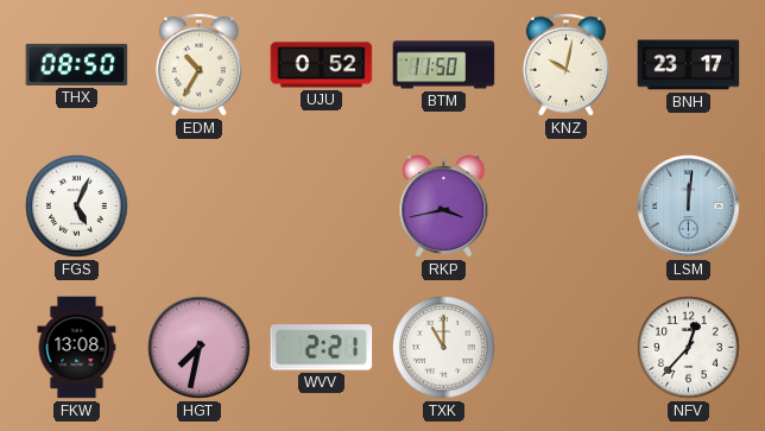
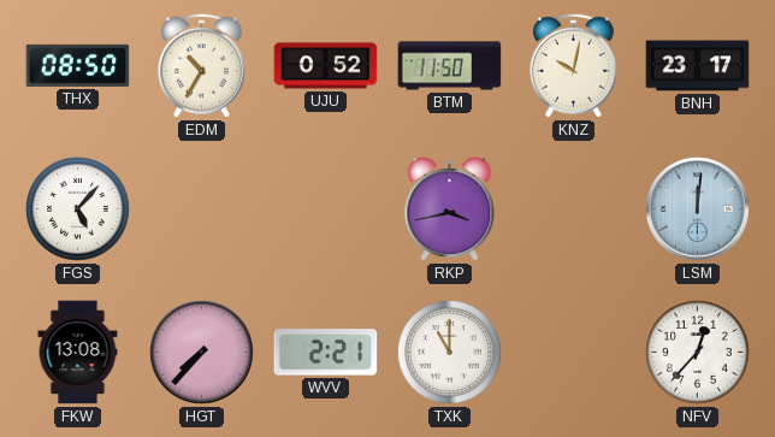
FGS: 5:04 -> 5:07 (78, 209)
HGT: 7:32 -> 7:37 (202, 353)
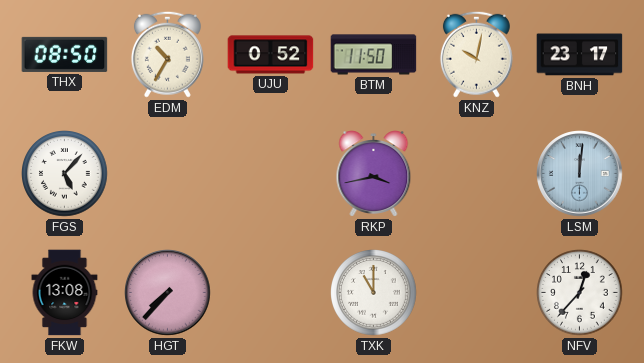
WVV: 2:21 -> none (326, 353)
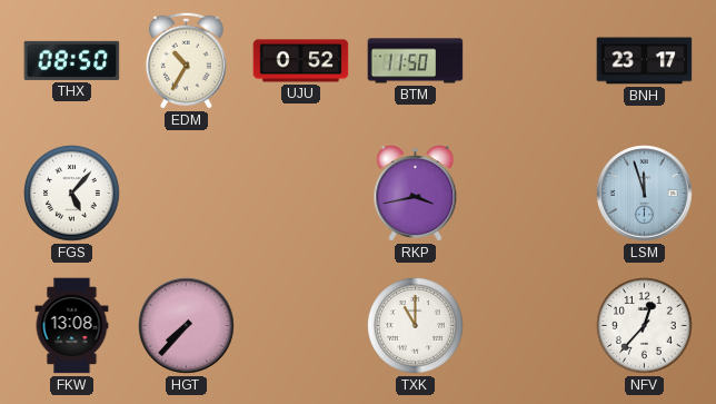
KNZ: 10:02 -> none (476, 54)
LSM: 12:01 -> 11:57 (645, 194)
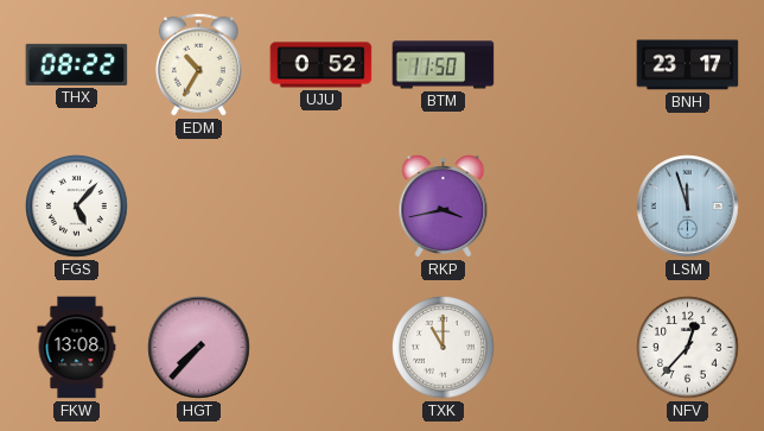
THX: 08:50 -> 08:22 (77, 64)
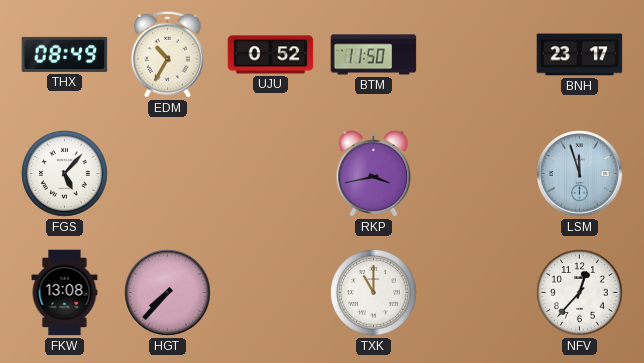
THX: 08:22 -> 08:49 (65, 54)
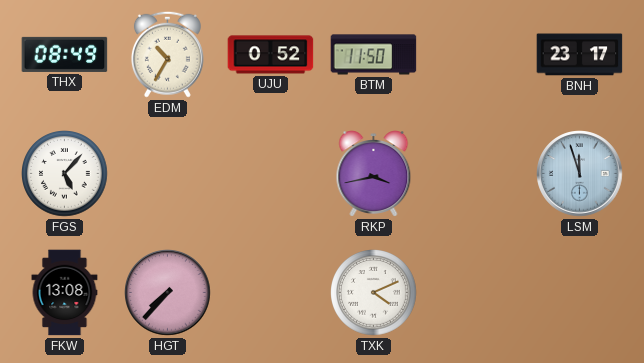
TXK: 11:00 -> 4:11 (374, 293)
NFV: 12:37 -> none (580, 293)
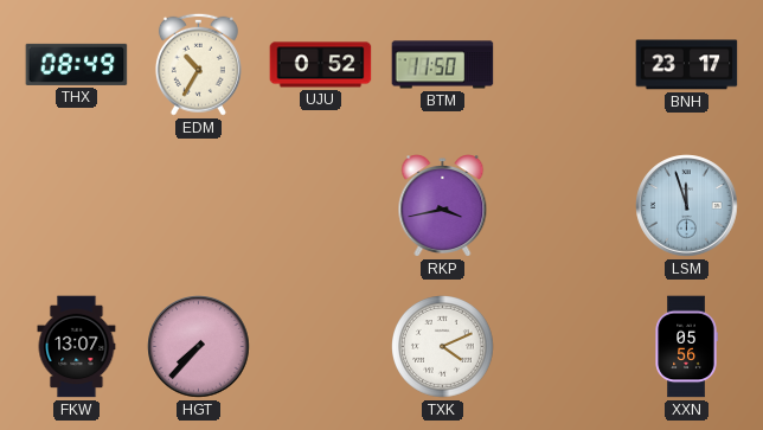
FGS: 5:07 -> none (65, 174)
FKW: 13:08 -> 13:07 (77, 347)
XXN: none -> 05:56 (686, 347)
